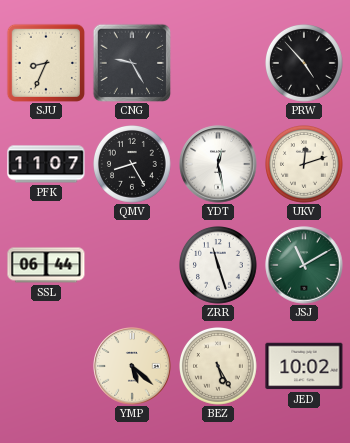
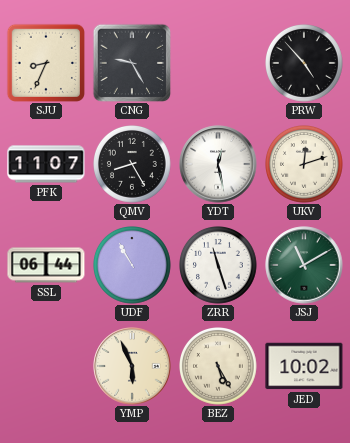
UDF: none -> 10:55 (133, 266)
YMP: 5:22 -> 5:56 (132, 366)
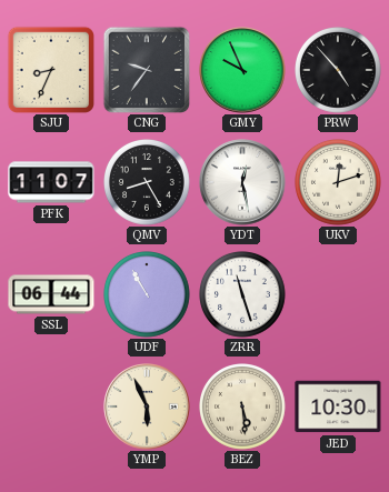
CNG: 9:25 -> 9:36 (147, 70)
GMY: none -> 9:56 (242, 70)
JSJ: 11:10 -> none (304, 265)
BEZ: 5:25 -> 5:29 (243, 408)
JED: 10:02 -> 10:30 (338, 406)
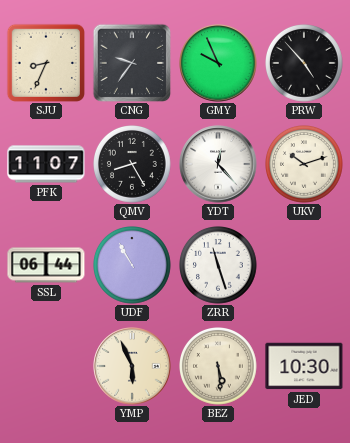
YDT: 12:28 -> 12:23 (218, 164)
UKV: 12:12 -> 10:12 (305, 165)
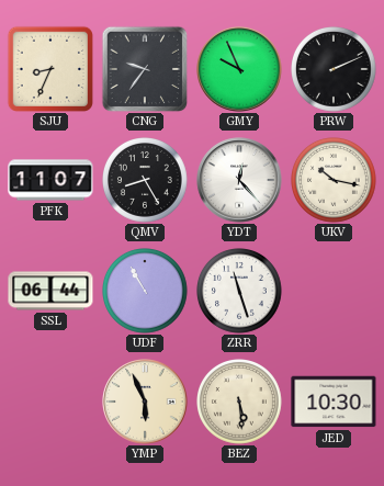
PRW: 4:53 -> 2:11 (335, 70)
UKV: 10:12 -> 10:17 (335, 181)
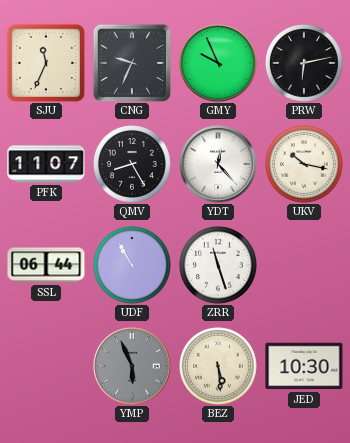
SJU: 8:34 -> 11:34 (46, 63)
CNG: 9:36 -> 9:34 (132, 63)
PRW: 2:11 -> 6:13 (305, 64)
YMP dial: cream -> grey (132, 366)
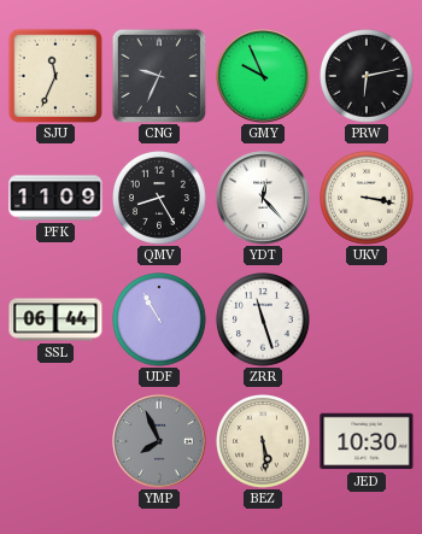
PFK: 11:07 -> 11:09 (55, 198)
UKV: 10:17 -> 3:17 (368, 199)
YMP: 5:56 -> 7:56 (159, 441)
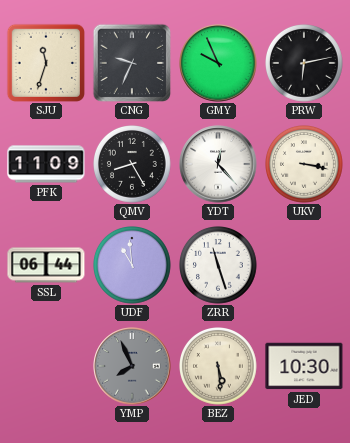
SJU: 11:34 -> 11:33 (46, 63)
UDF: 10:55 -> 10:59 (133, 266)
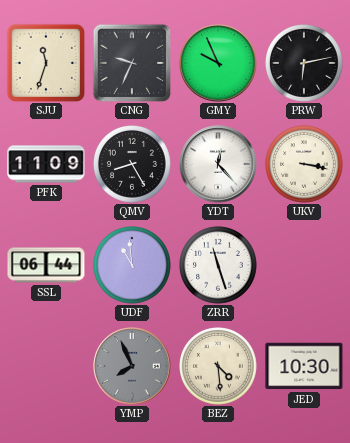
BEZ: 5:29 -> 4:29 (219, 367)
